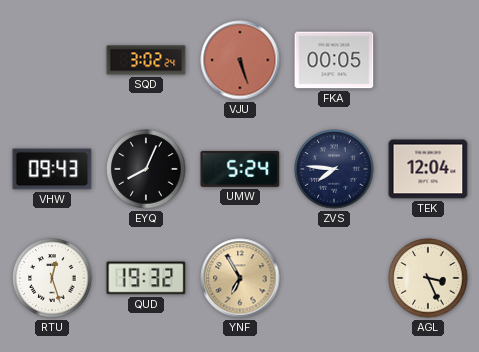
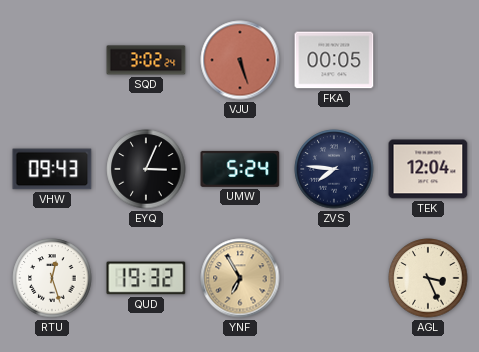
EYQ: 8:04 -> 3:04 (146, 169)
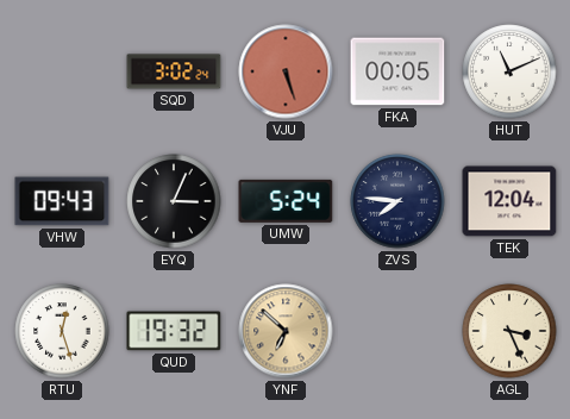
HUT: none -> 11:11 (509, 71)
YNF: 6:55 -> 6:52 (286, 331)
